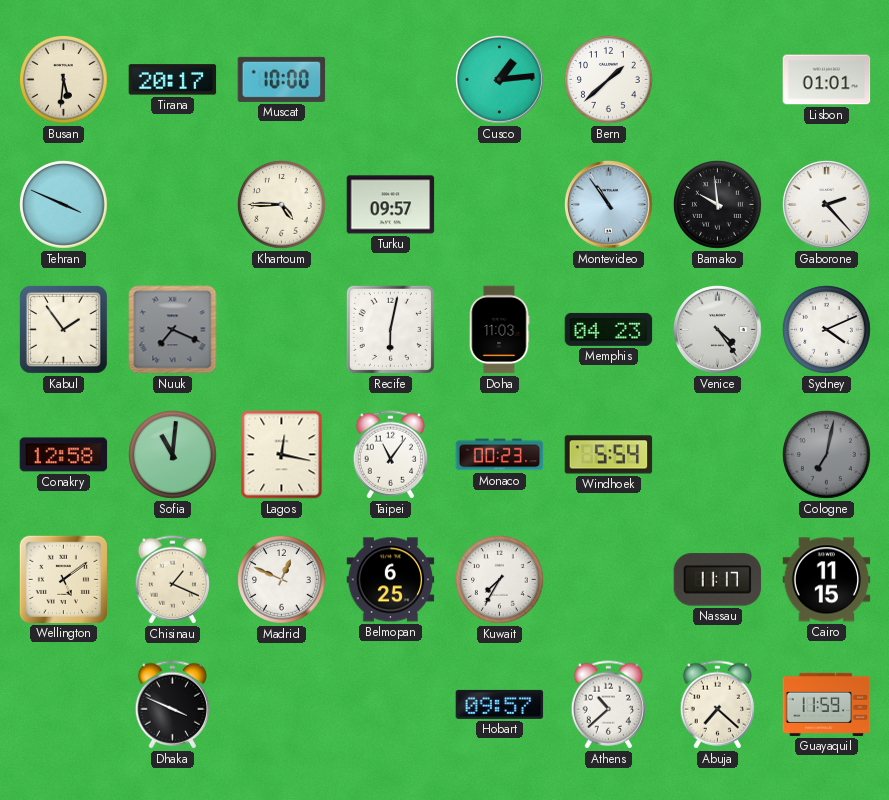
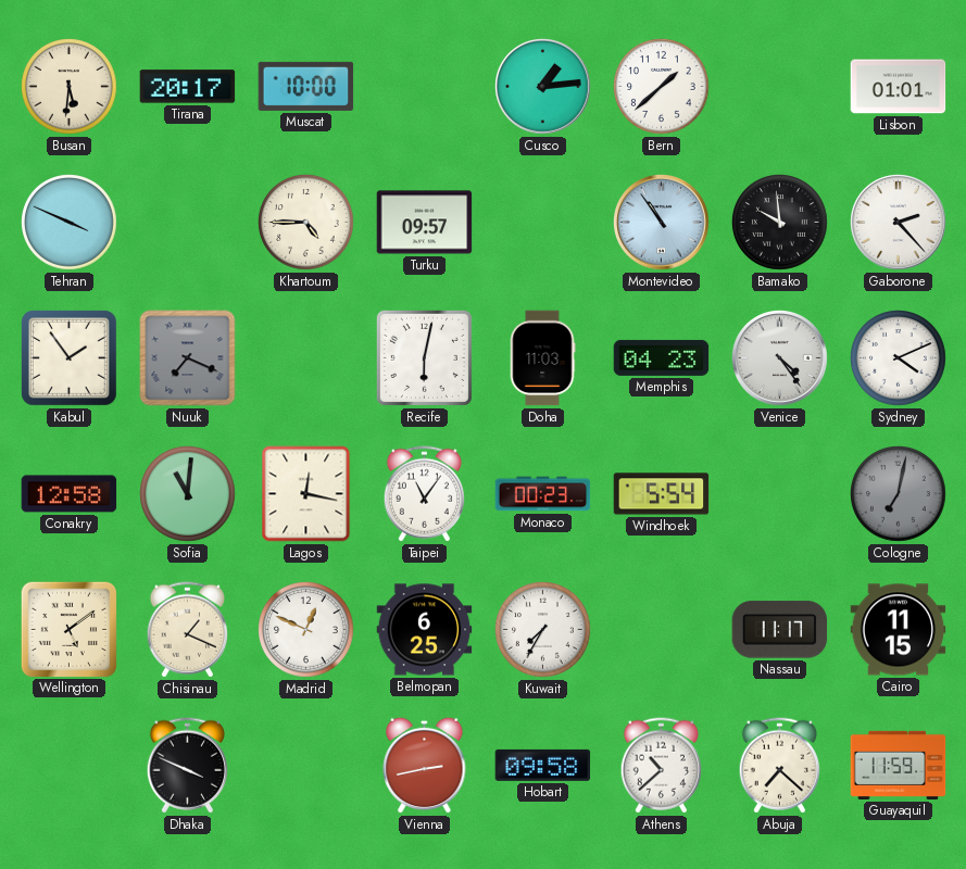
Vienna: none -> 2:43 (425, 765)
Hobart: 09:57 -> 09:58 (543, 765)
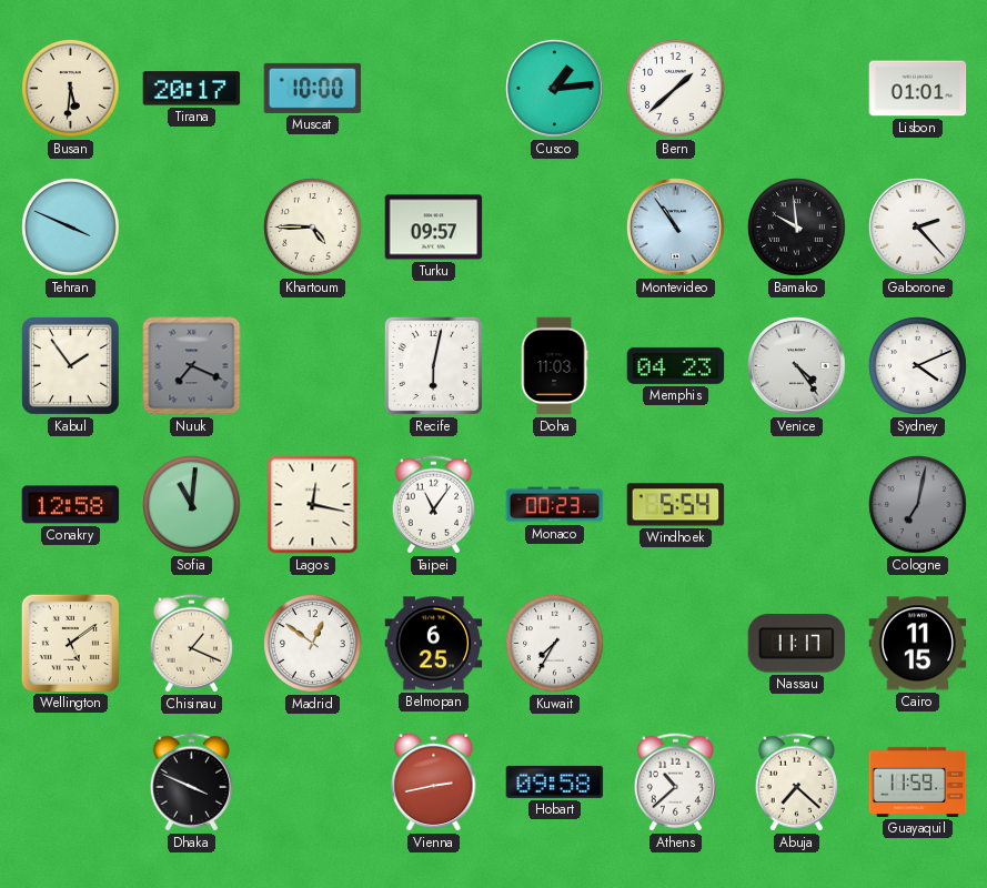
Madrid: 12:49 -> 12:51 (313, 644)
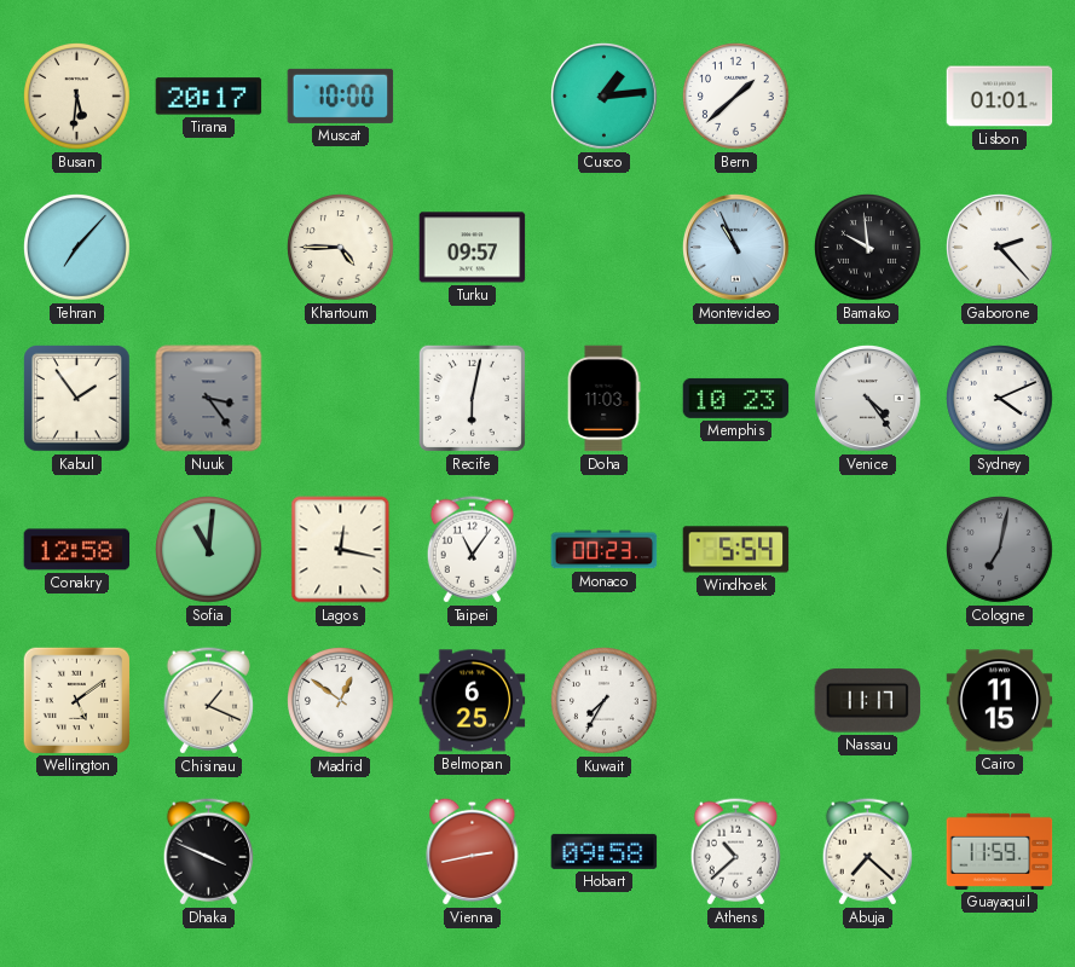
Tehran: 3:49 -> 7:07 (77, 248)
Montevideo: 10:54 -> 10:56 (736, 248)
Nuuk: 7:19 -> 3:24 (209, 399)
Memphis: 04:23 -> 10:23 (736, 398)
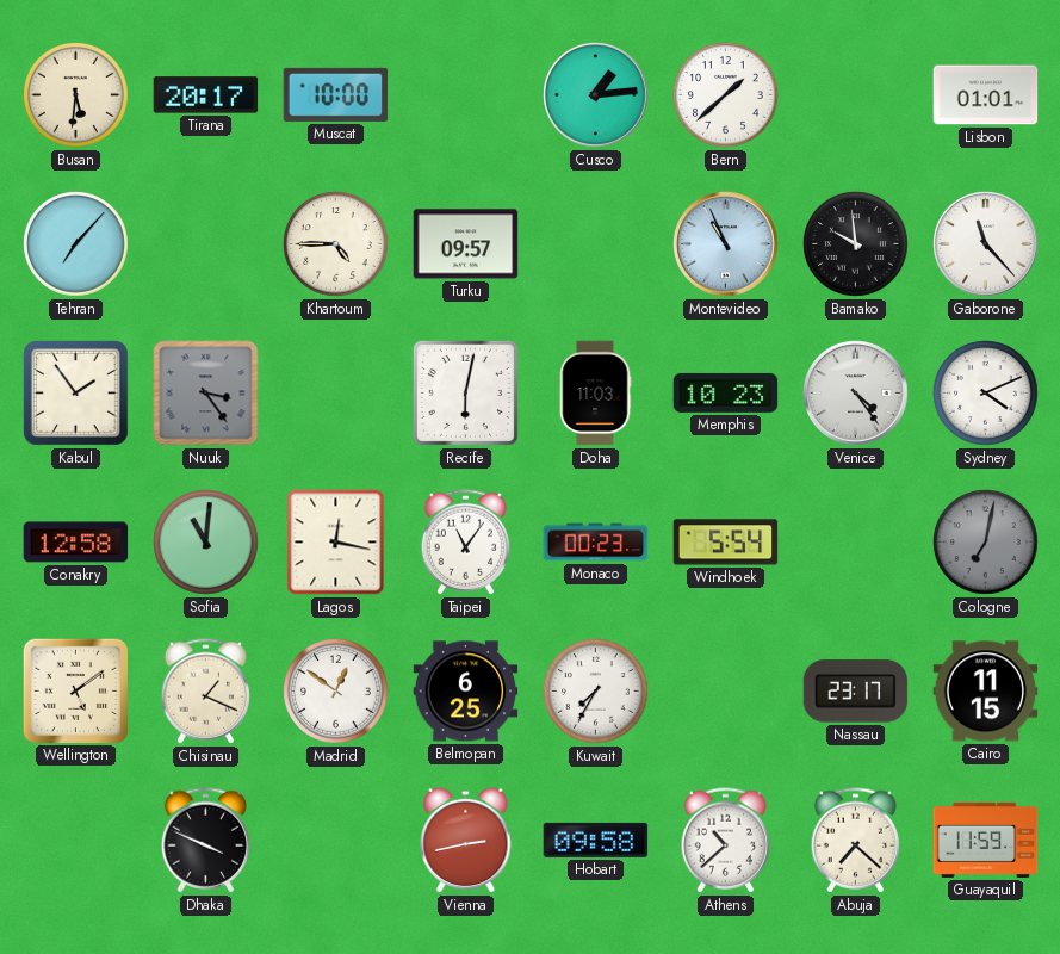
Gaborone: 2:23 -> 11:23 (986, 244)
Nassau: 11:17 -> 23:17 (856, 692)
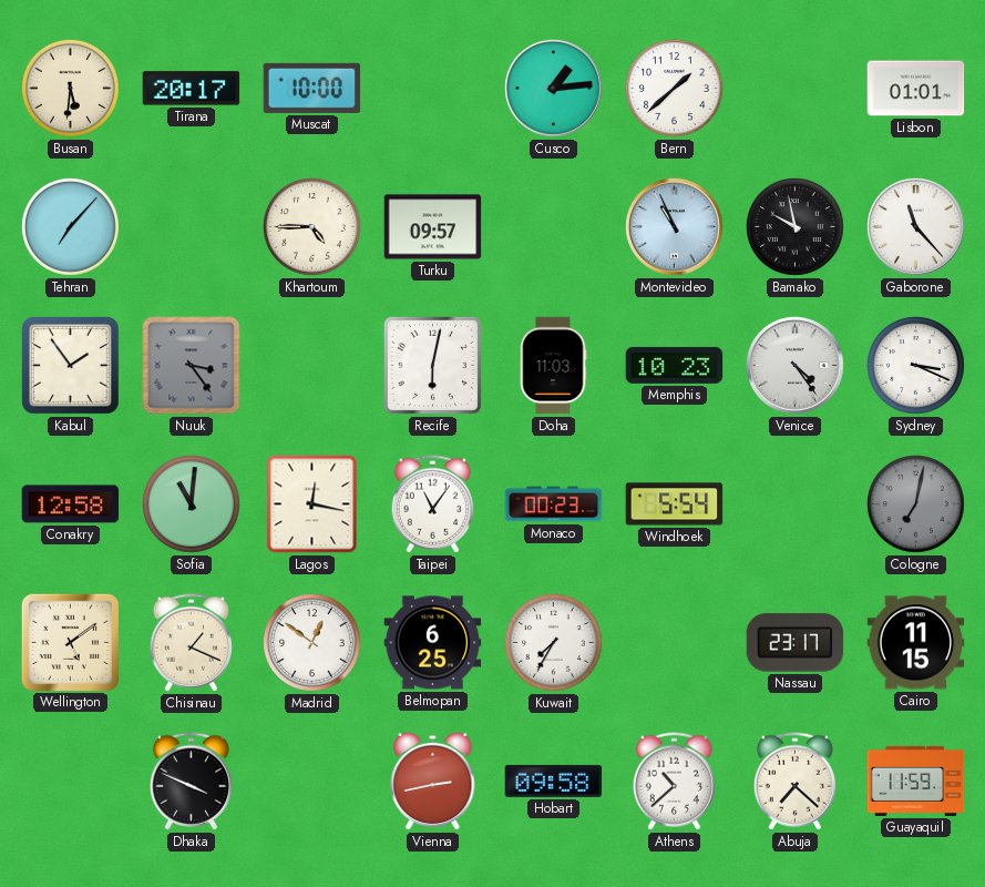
Bamako: 9:59 -> 9:58 (796, 227)
Sydney: 4:11 -> 3:19 (916, 366)
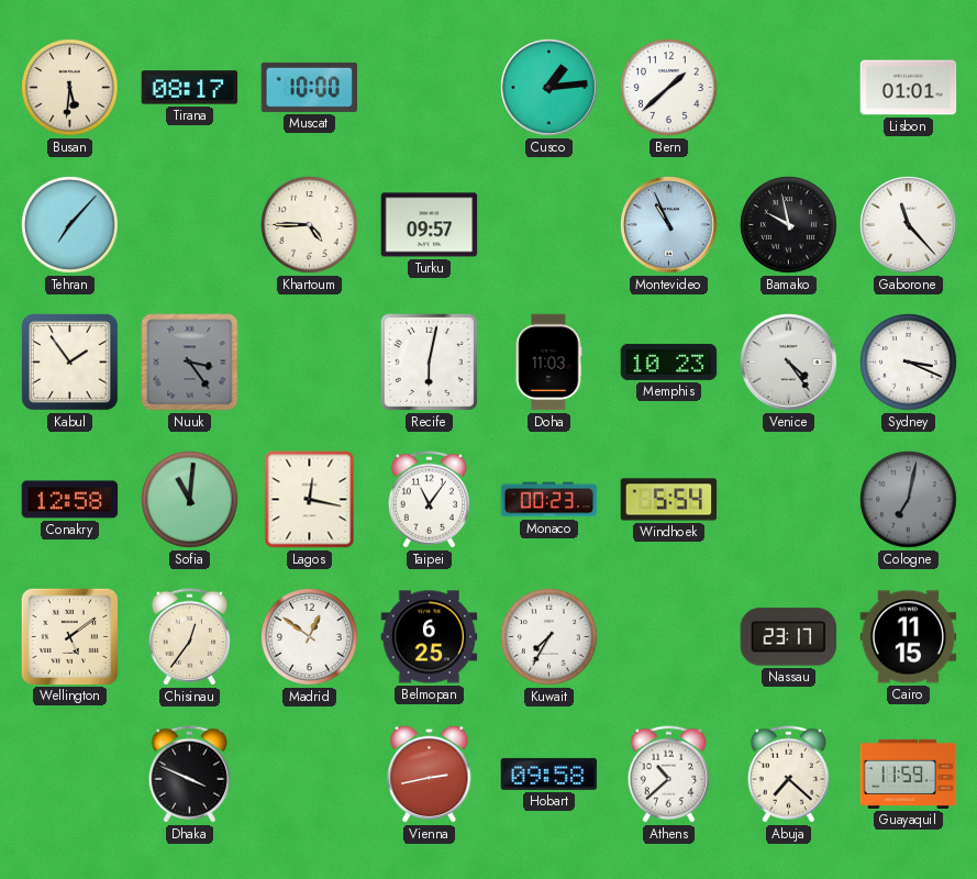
Tirana: 20:17 -> 08:17 (190, 88)
Chisinau: 1:19 -> 12:36 (189, 637)
